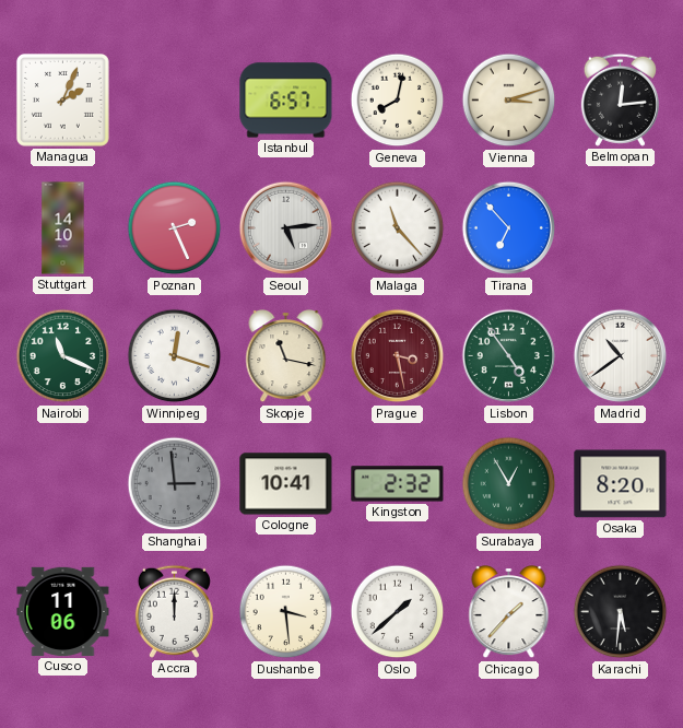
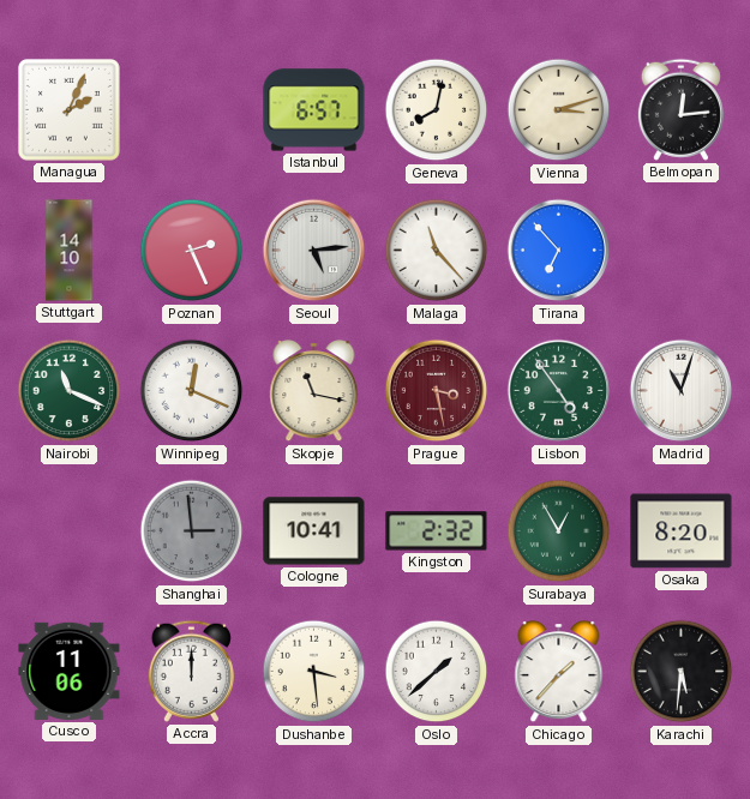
Winnipeg: 12:18 -> 12:19 (192, 391)
Madrid: 10:39 -> 11:03 (682, 391)
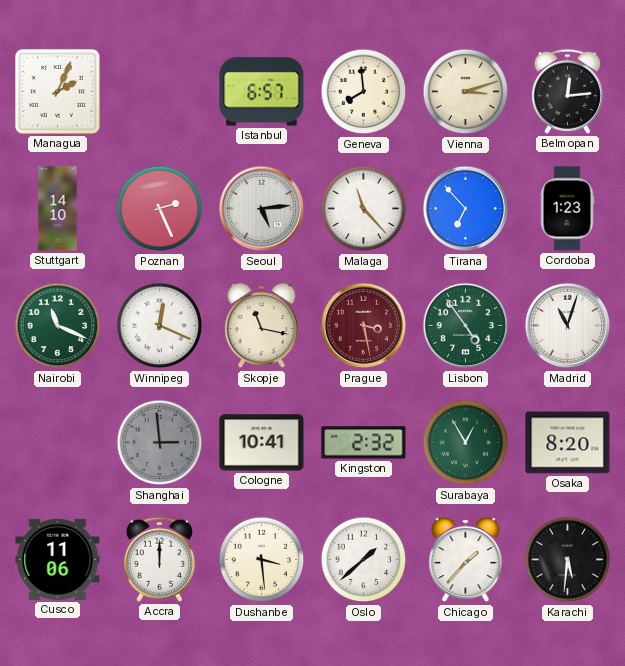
Geneva: 8:02 -> 7:59 (364, 92)
Cordoba: none -> 1:23 (567, 209)
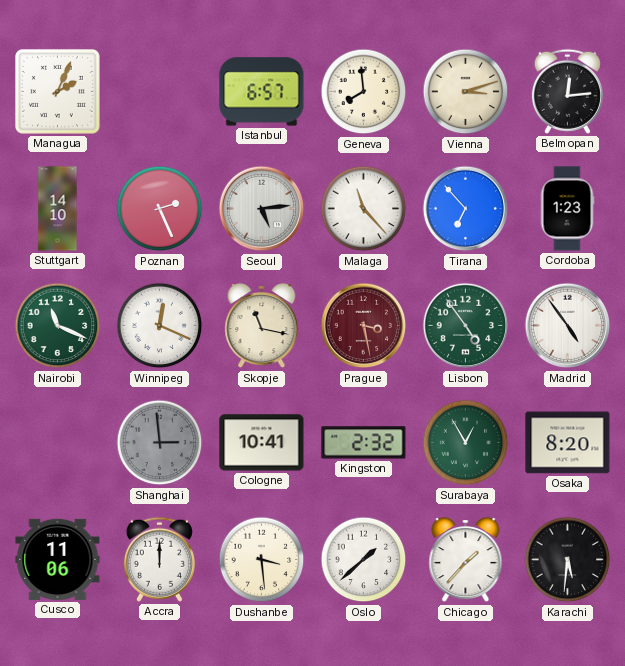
Madrid: 11:03 -> 4:54 (568, 326)
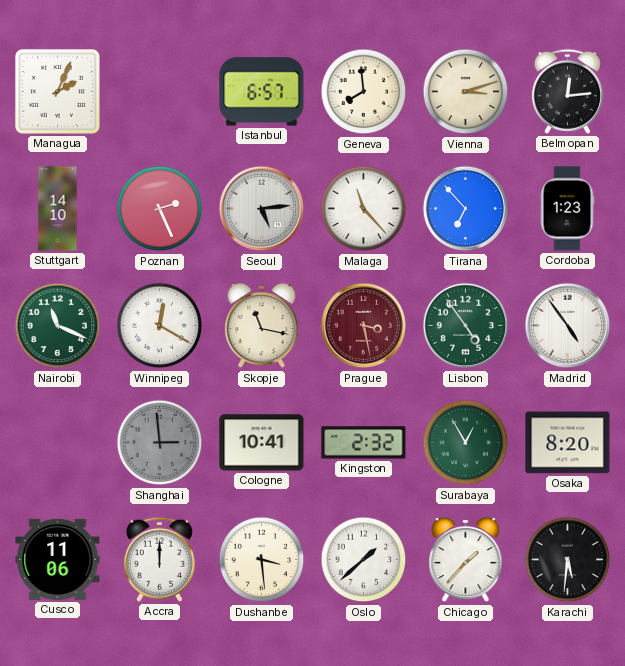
Winnipeg: 12:19 -> 12:20 (160, 326)
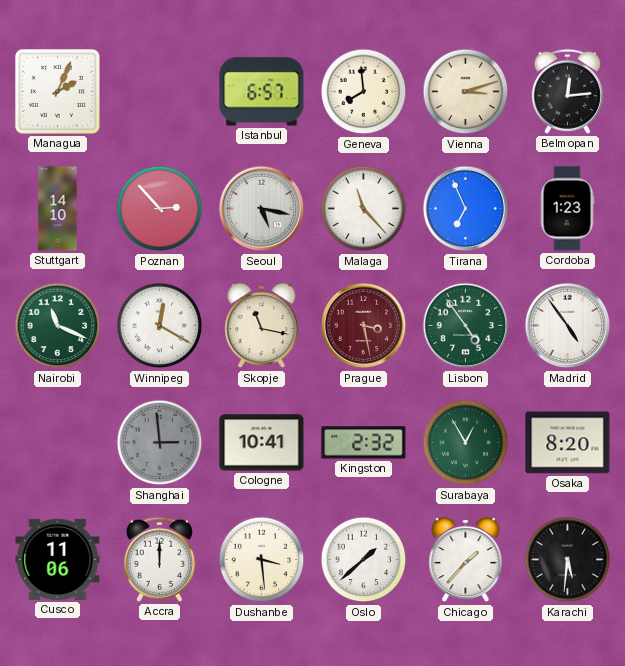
Poznan: 2:26 -> 2:53 (160, 209)
Seoul: 5:14 -> 5:17 (262, 209)
Tirana: 6:53 -> 6:56 (466, 209)
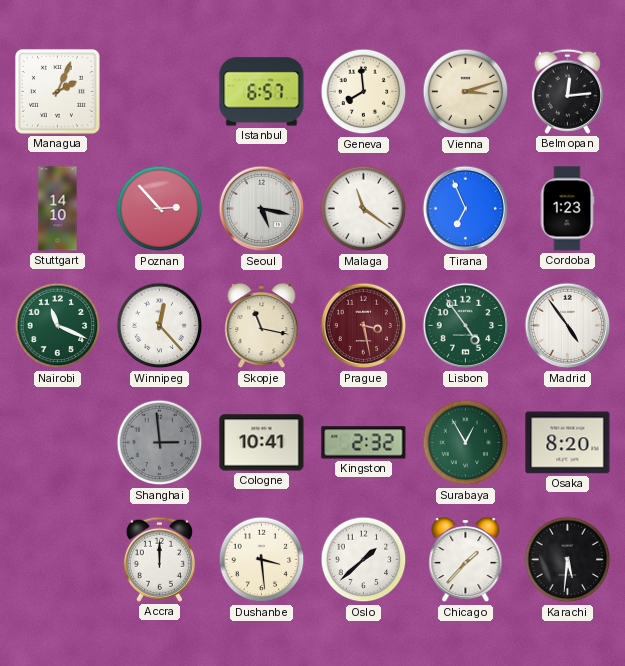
Malaga: 11:23 -> 11:21 (364, 209)
Winnipeg: 12:20 -> 12:23 (160, 326)
Cusco: 11:06 -> none (58, 559)
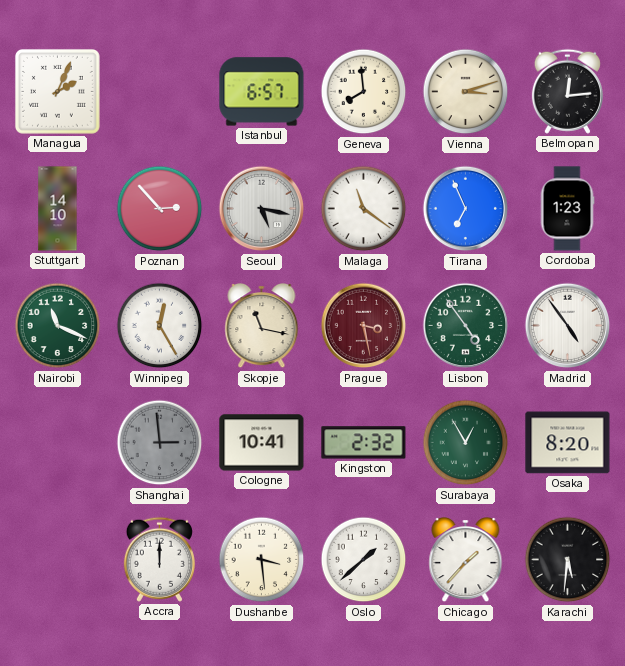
Winnipeg: 12:23 -> 12:25 (160, 326)
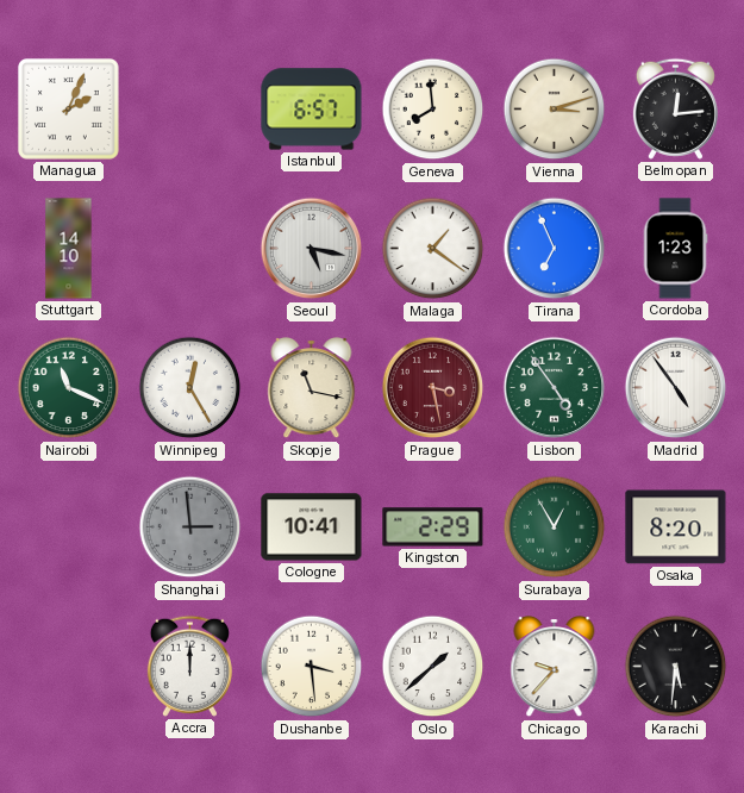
Poznan: 2:53 -> none (160, 209)
Malaga: 11:21 -> 1:21 (433, 249)
Kingston: 2:32 -> 2:29 (433, 527)
Chicago: 1:37 -> 9:37 (555, 668)
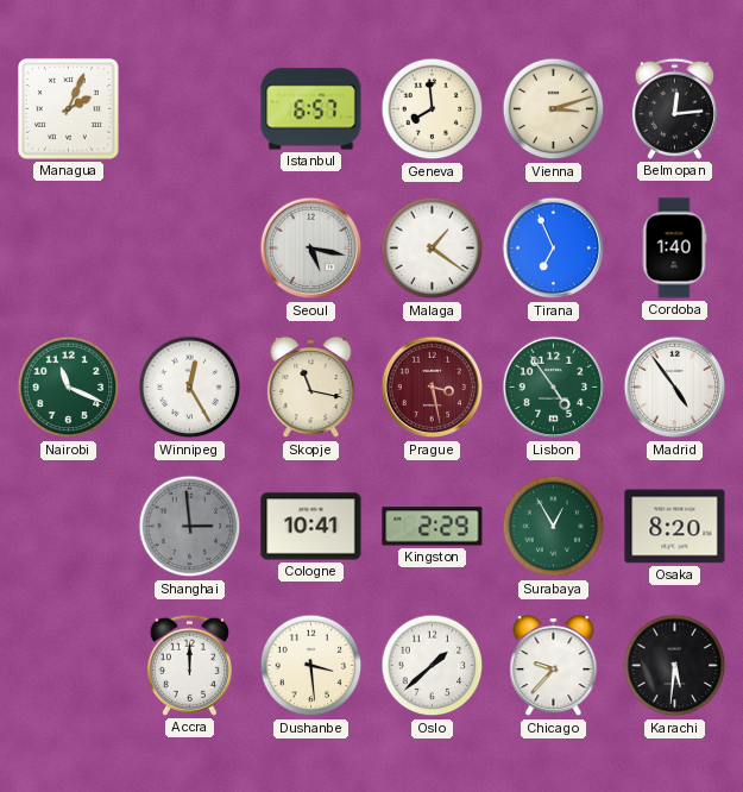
Stuttgart: 14:10 -> none (69, 249)
Cordoba: 1:23 -> 1:40 (674, 249)
